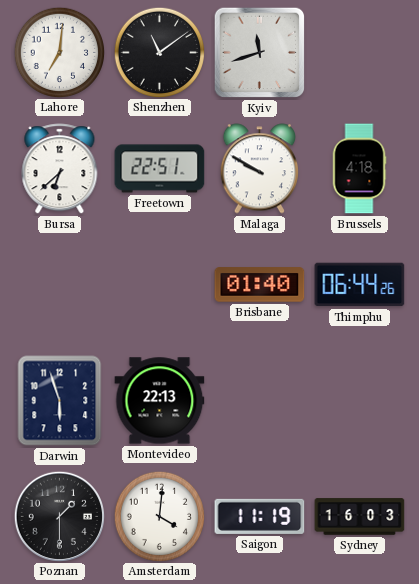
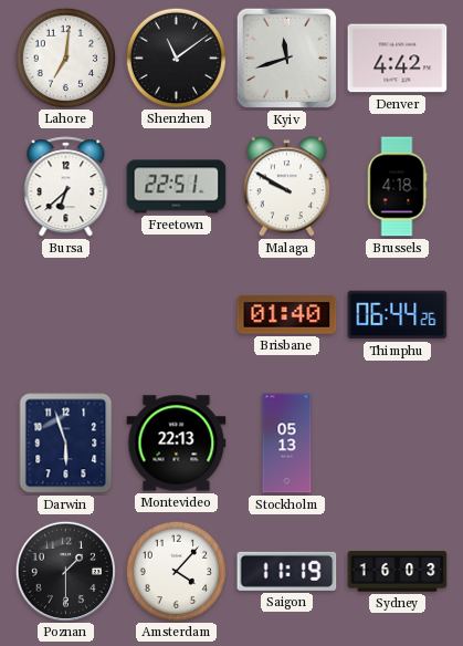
Denver: none -> 4:42 (398, 59)
Stockholm: none -> 05:13 (287, 444)
Amsterdam: 4:01 -> 4:07 (176, 571)
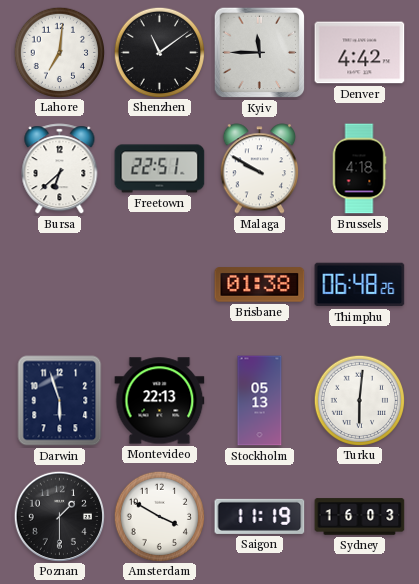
Kyiv: 11:42 -> 11:45 (260, 53)
Brisbane: 01:40 -> 01:38 (260, 285)
Thimphu: 06:44 -> 06:48 (360, 285)
Turku: none -> 6:01 (359, 400)
Amsterdam: 4:07 -> 3:50 (159, 516)
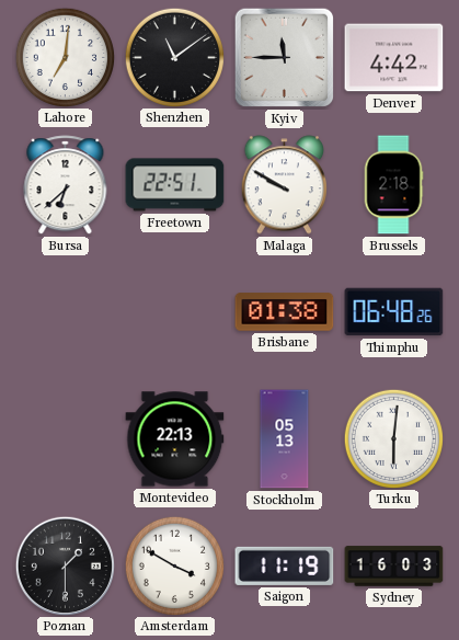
Brussels: 4:18 -> 2:18 (393, 185)
Darwin: 5:57 -> none (60, 401)
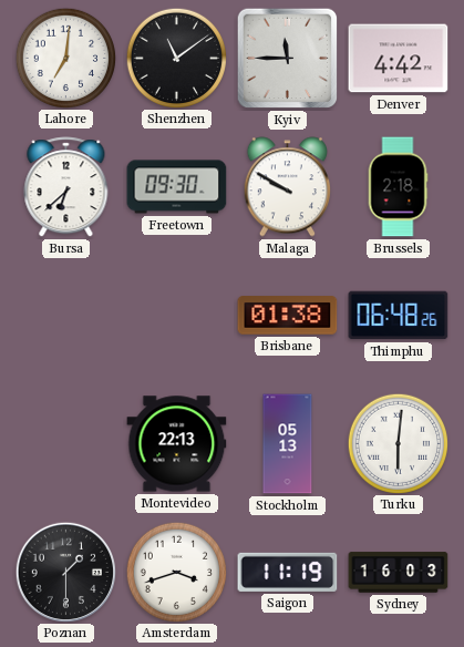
Freetown: 22:51 -> 09:30 (177, 187)
Amsterdam: 3:50 -> 3:42 (176, 572)
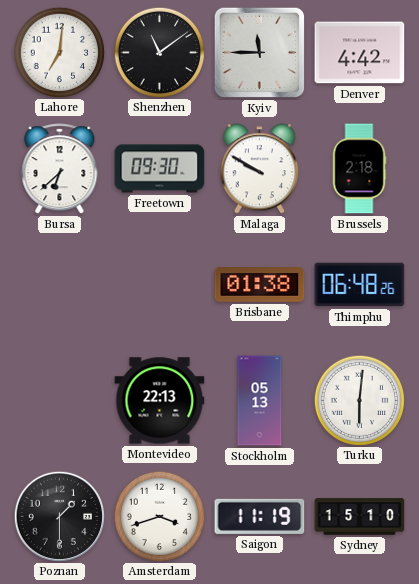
Sydney: 16:03 -> 15:10 (360, 517)
